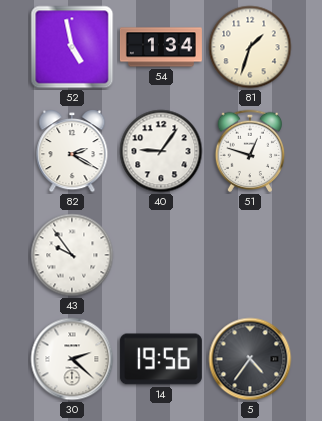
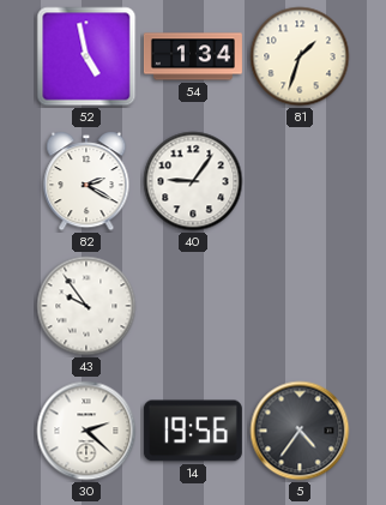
51: 12:48 -> none (250, 151)
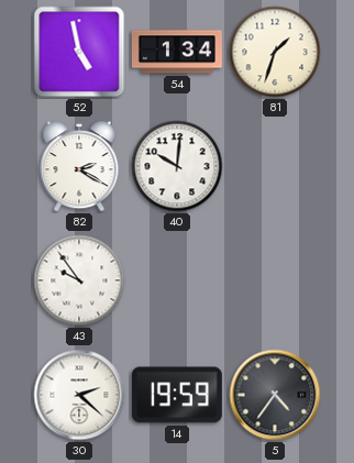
40: 9:06 -> 10:01 (177, 166)
14: 19:56 -> 19:59 (177, 395)
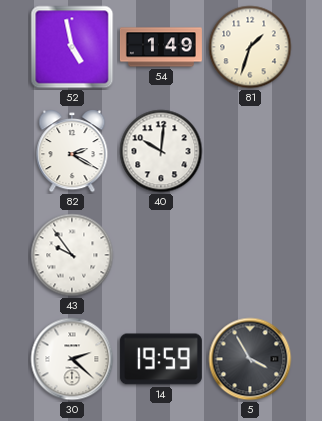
54: 1:34 -> 1:49 (161, 47)
5: 4:36 -> 3:55 (250, 359)
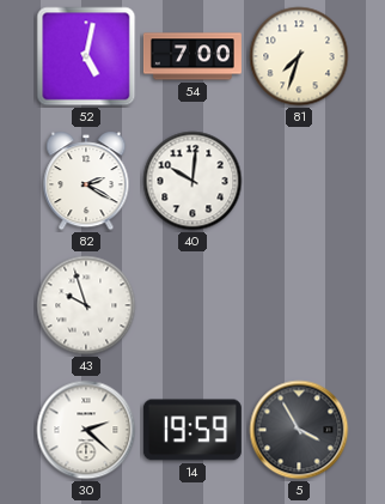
52: 4:58 -> 5:02 (86, 56)
54: 1:49 -> 7:00 (192, 56)
81: 1:33 -> 7:33 (299, 56)
43: 9:54 -> 9:57 (86, 305)
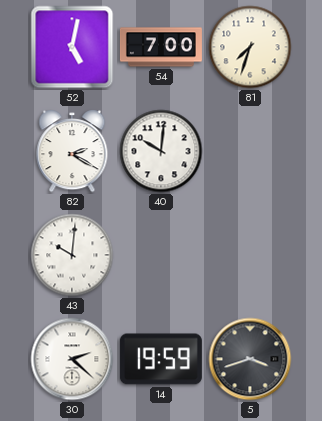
43: 9:57 -> 10:01 (72, 255)
5: 3:55 -> 3:42 (250, 359)
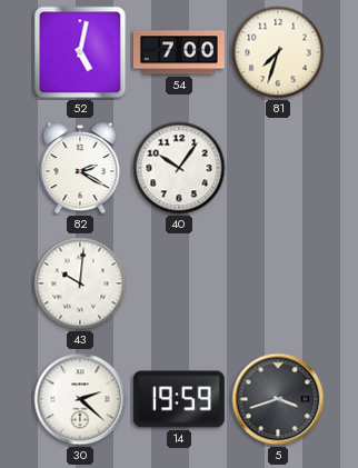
40: 10:01 -> 10:06 (179, 168)
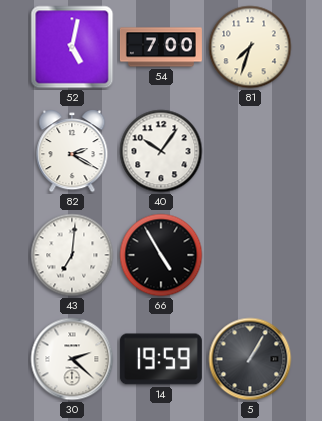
43: 10:01 -> 7:01 (72, 255)
66: none -> 4:55 (161, 255)
5: 3:42 -> 1:05 (250, 359)
